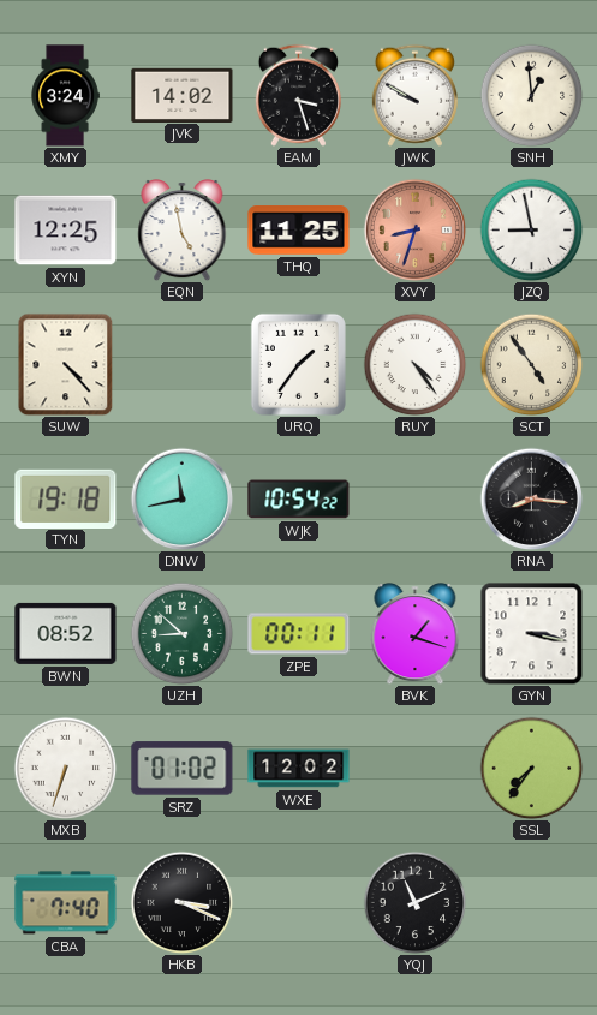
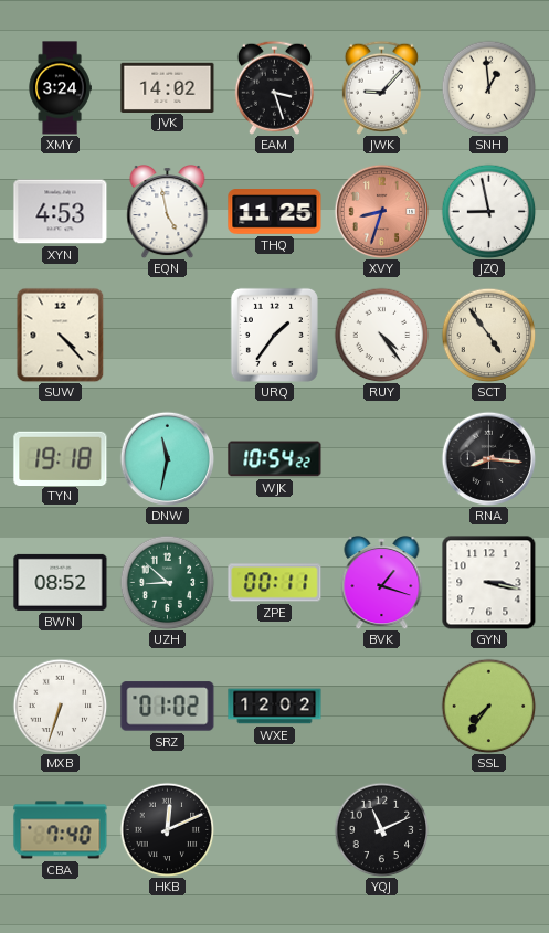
JWK: 9:50 -> 9:07 (381, 87)
XYN: 12:25 -> 4:53 (61, 212)
DNW: 11:43 -> 11:32 (167, 458)
HKB: 3:19 -> 12:11 (167, 829)
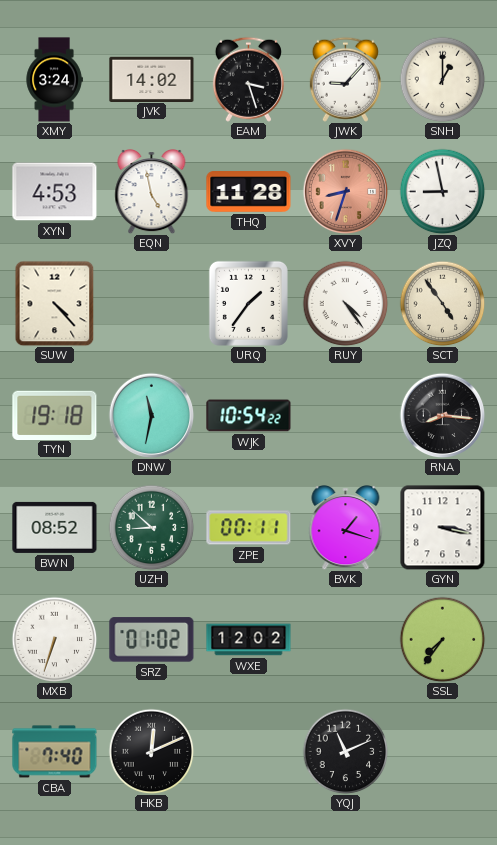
SNH: 12:59 -> 1:00 (442, 79)
THQ: 11:25 -> 11:28 (249, 192)
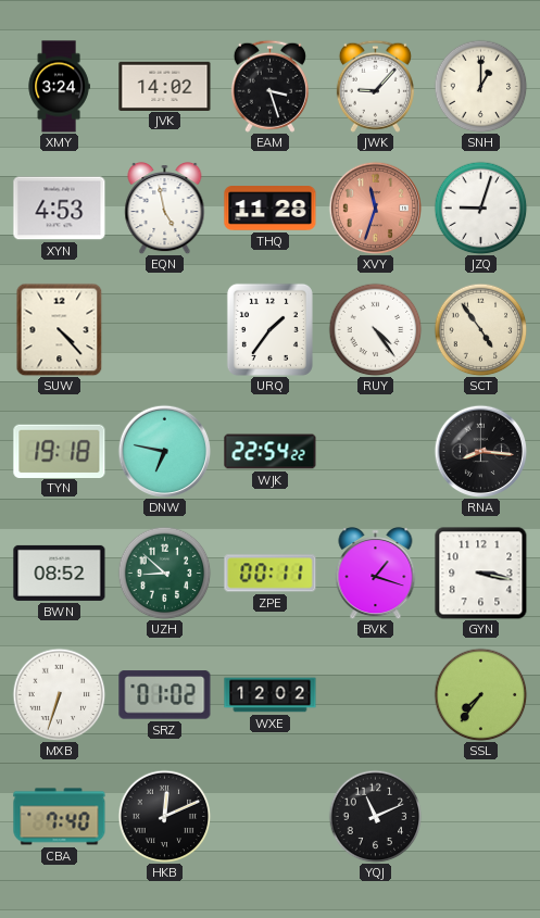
XVY: 8:33 -> 11:33 (375, 208)
JZQ: 8:58 -> 9:03 (480, 208)
DNW: 11:32 -> 6:47 (164, 451)
WJK: 10:54 -> 22:54 (271, 452)
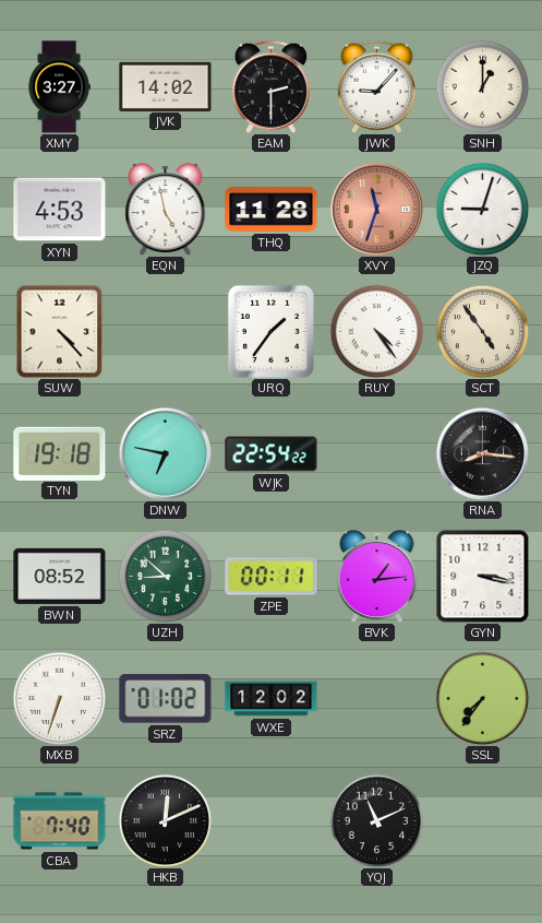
XMY: 3:24 -> 3:27 (59, 87)
EAM: 3:27 -> 2:30 (270, 86)
BVK: 1:18 -> 1:14 (377, 577)
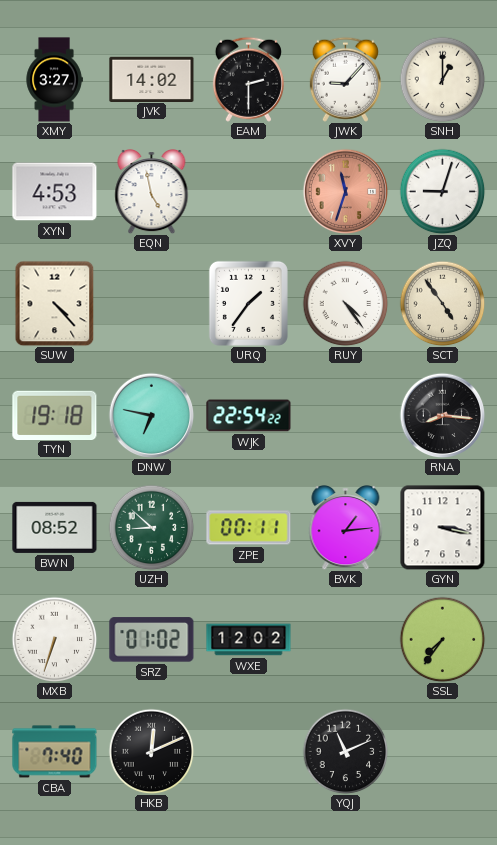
THQ: 11:28 -> none (272, 210)
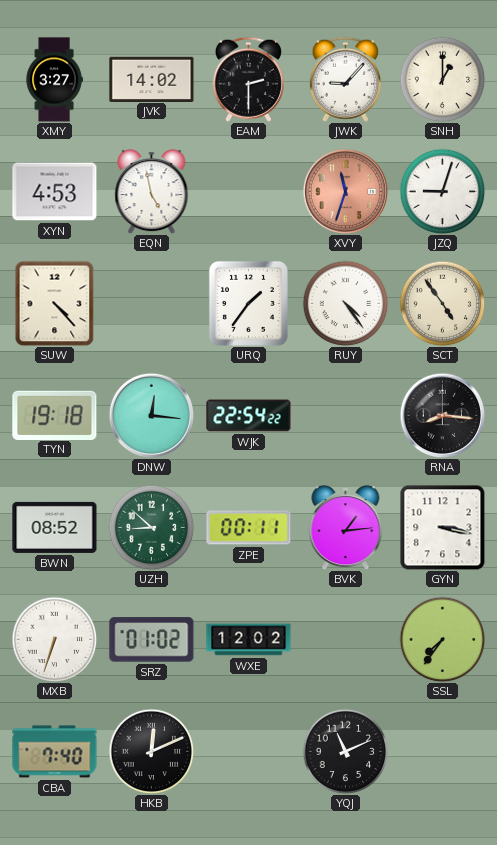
DNW: 6:47 -> 12:16 (151, 415)
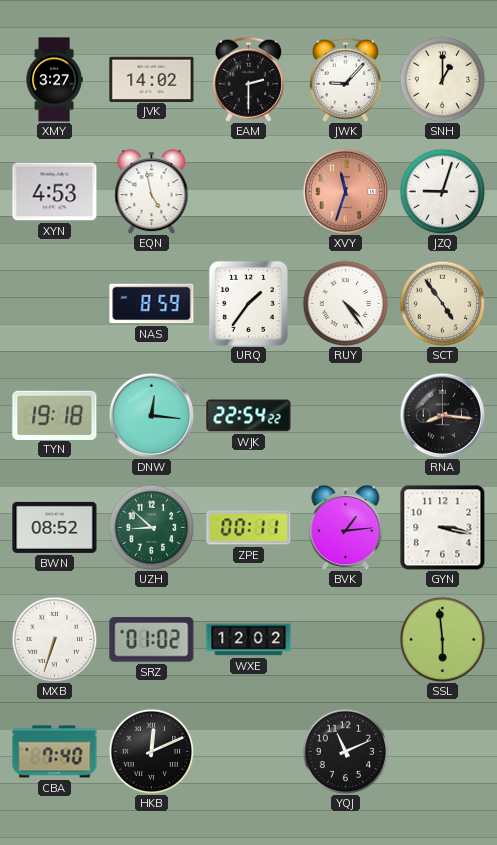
SUW: 4:23 -> none (55, 303)
NAS: none -> 8:59 (152, 304)
SSL: 7:36 -> 5:59 (442, 639)
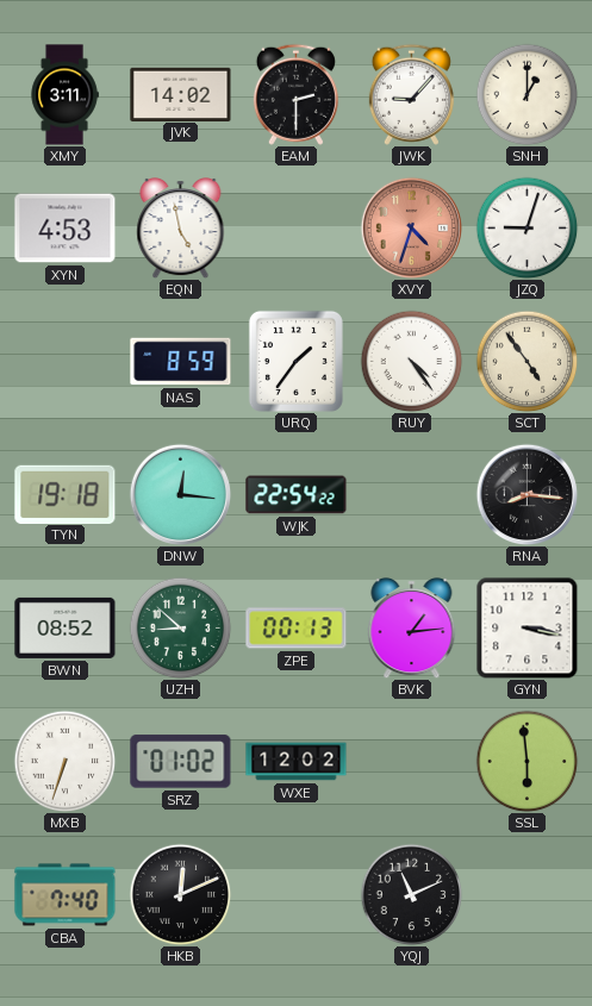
XMY: 3:27 -> 3:11 (64, 95)
XVY: 11:33 -> 4:33 (411, 227)
ZPE: 00:11 -> 00:13 (297, 629)
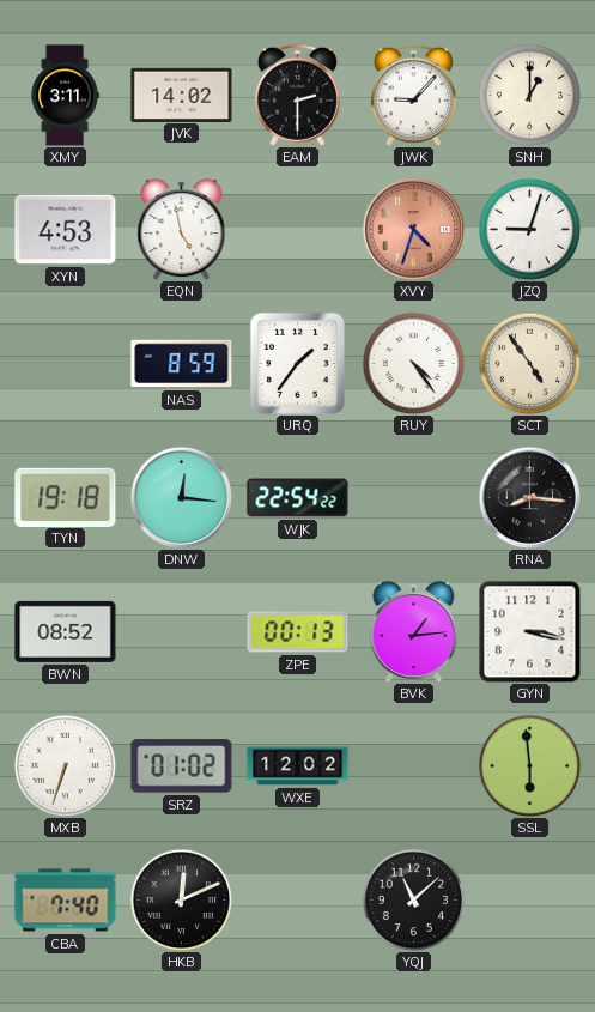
UZH: 8:52 -> none (180, 627)
YQJ: 11:11 -> 11:08 (413, 899)
